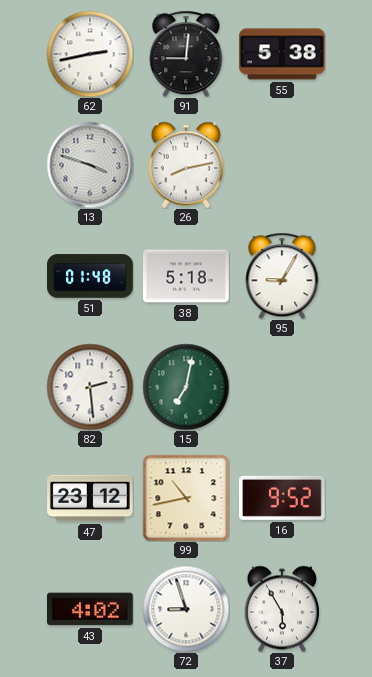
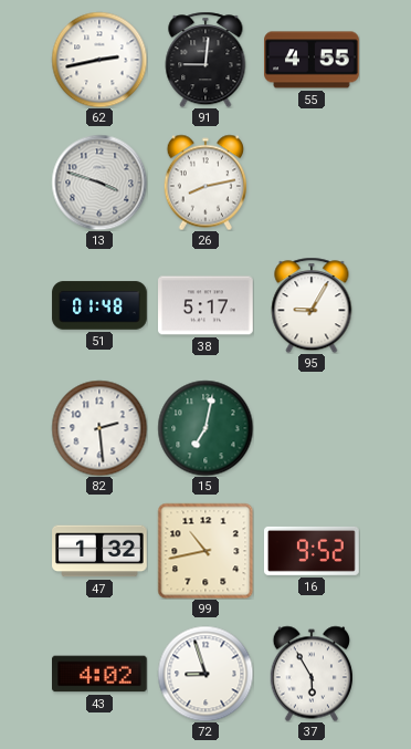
55: 5:38 -> 4:55 (312, 60)
38: 5:18 -> 5:17 (207, 305)
47: 23:12 -> 1:32 (99, 551)
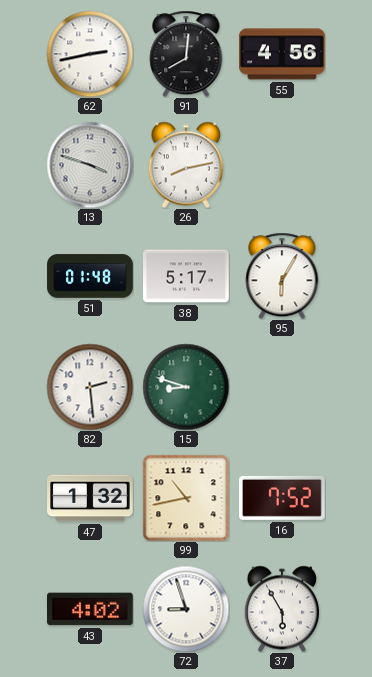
91: 9:01 -> 8:01 (186, 54)
55: 4:55 -> 4:56 (282, 54)
95: 9:05 -> 6:05 (282, 276)
15: 7:02 -> 8:48 (186, 387)
16: 9:52 -> 7:52 (283, 498)
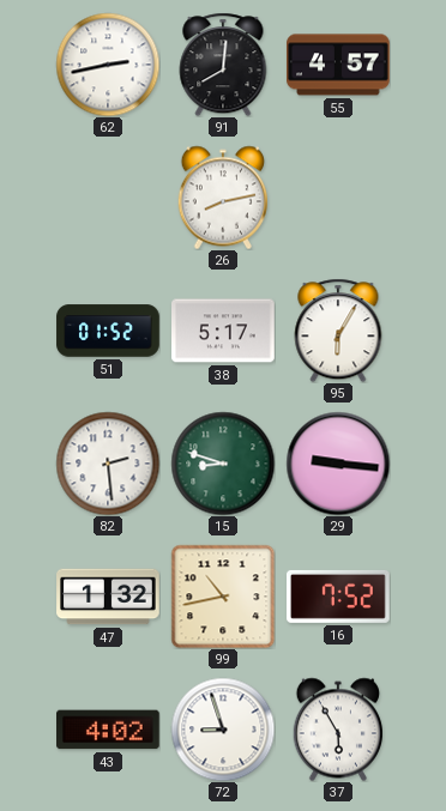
55: 4:56 -> 4:57 (338, 65)
13: 3:48 -> none (90, 165)
51: 01:48 -> 01:52 (108, 331)
29: none -> 9:16 (338, 464)
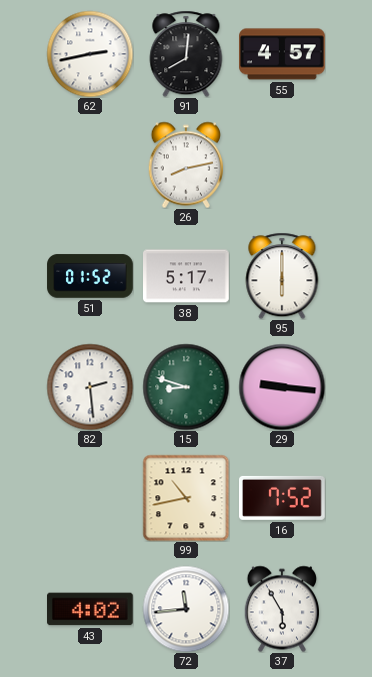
95: 6:05 -> 6:00 (282, 276)
47: 1:32 -> none (108, 597)
72: 8:57 -> 11:44 (186, 609)
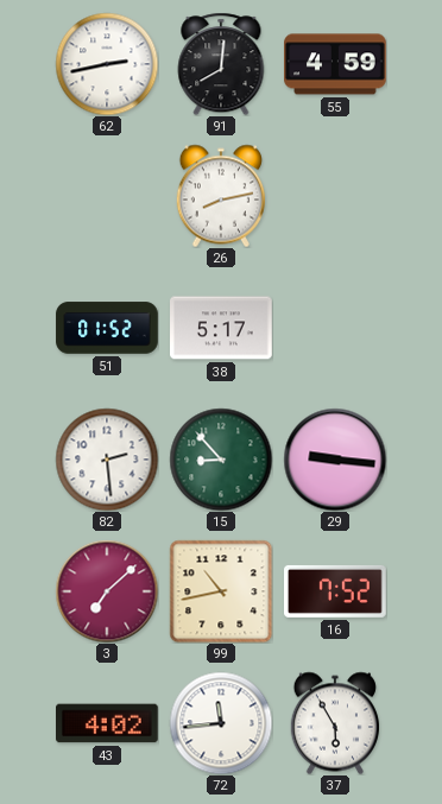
55: 4:57 -> 4:59 (335, 64)
95: 6:00 -> none (282, 276)
15: 8:48 -> 8:53 (221, 460)
3: none -> 7:08 (107, 591)
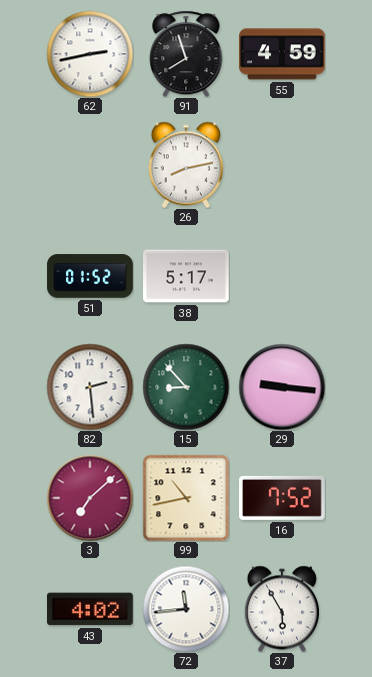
91: 8:01 -> 7:57 (186, 54)
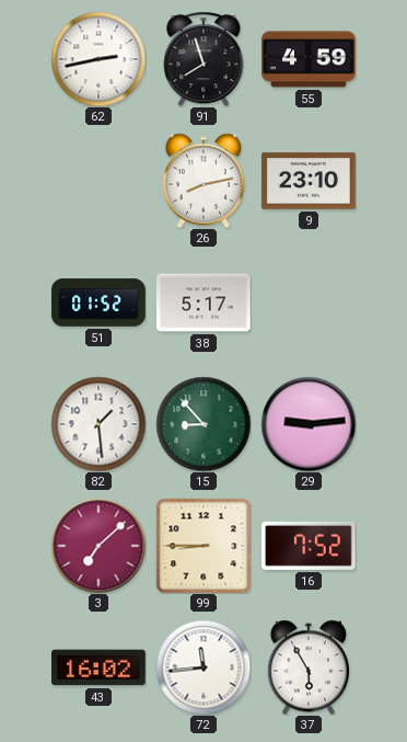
9: none -> 23:10 (309, 181)
82: 2:29 -> 1:29 (98, 424)
29: 9:16 -> 9:14 (309, 424)
99: 10:43 -> 8:45 (203, 546)
43: 4:02 -> 16:02 (100, 667)
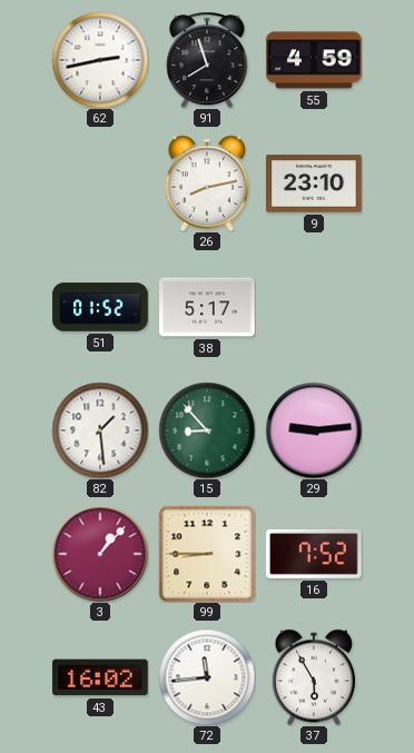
3: 7:08 -> 1:07 (100, 554)
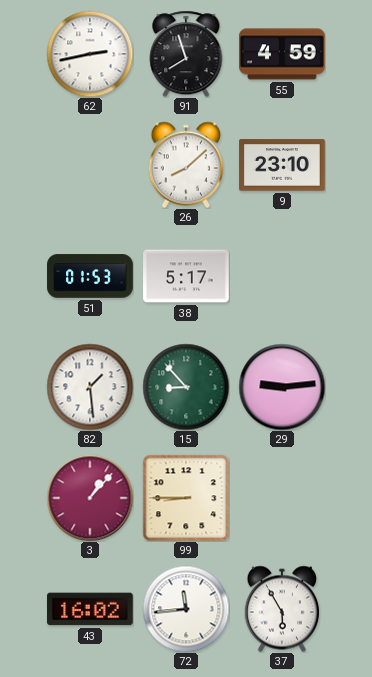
26: 8:13 -> 8:08 (185, 165)
51: 01:52 -> 01:53 (90, 276)
16: 7:52 -> none (315, 554)
